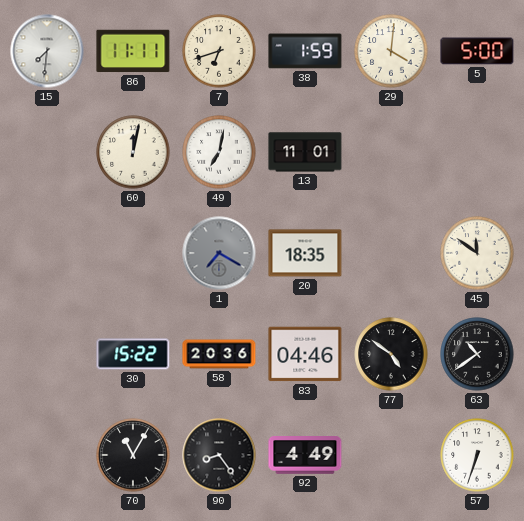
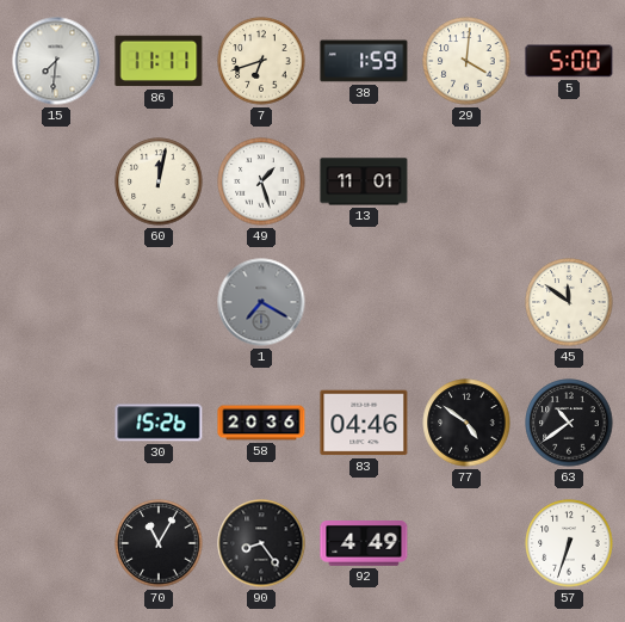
49: 7:02 -> 1:27 (261, 181)
20: 18:35 -> none (305, 253)
30: 15:22 -> 15:26 (159, 423)
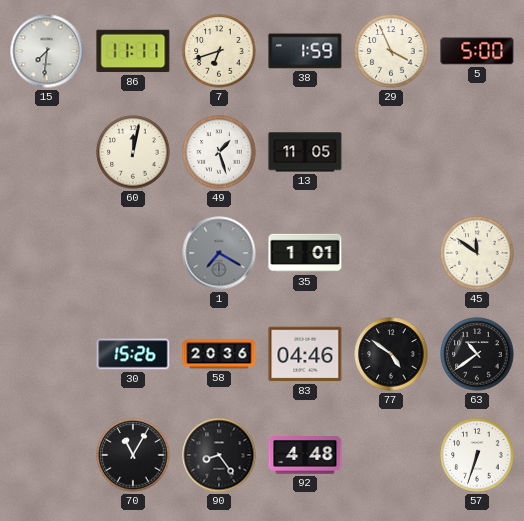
29: 4:01 -> 3:56 (391, 51)
13: 11:01 -> 11:05 (305, 152)
35: none -> 1:01 (305, 253)
92: 4:49 -> 4:48 (305, 456)
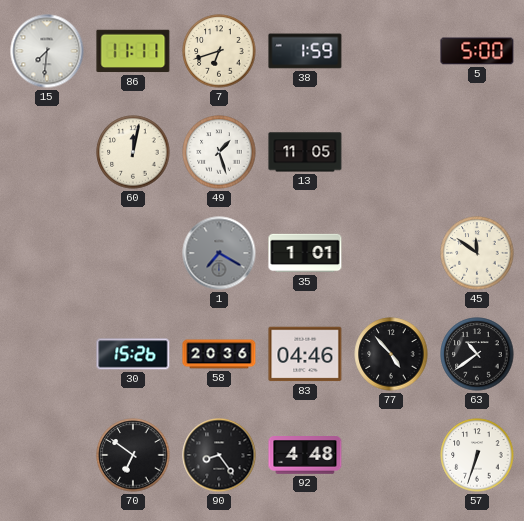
29: 3:56 -> none (391, 51)
77: 4:51 -> 4:53 (391, 354)
70: 11:05 -> 6:51 (133, 455)
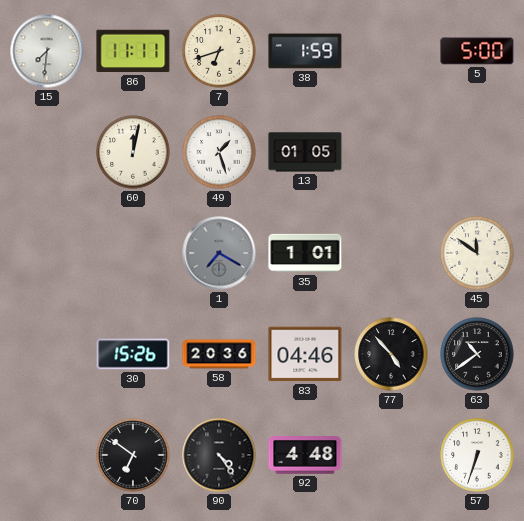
13: 11:05 -> 01:05 (305, 152)
90: 8:24 -> 4:24 (219, 455)
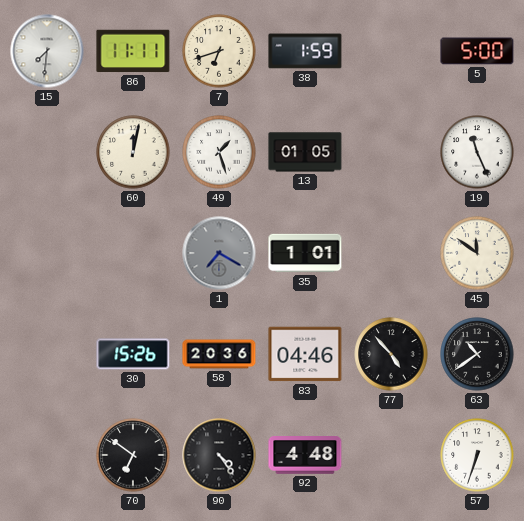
19: none -> 11:26 (477, 152)
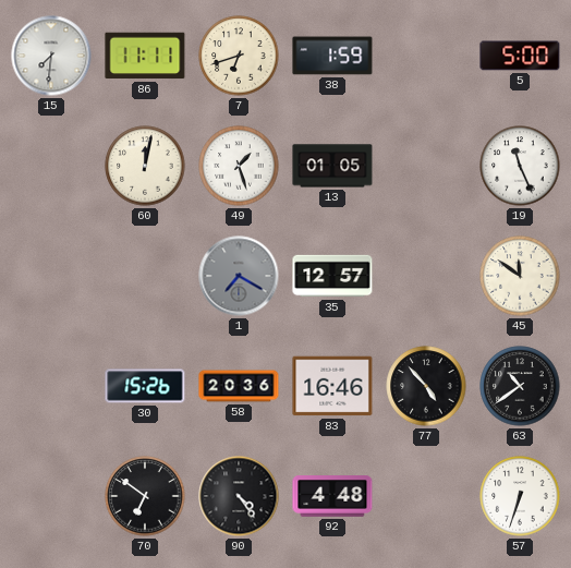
35: 1:01 -> 12:57 (332, 276)
83: 04:46 -> 16:46 (332, 386)
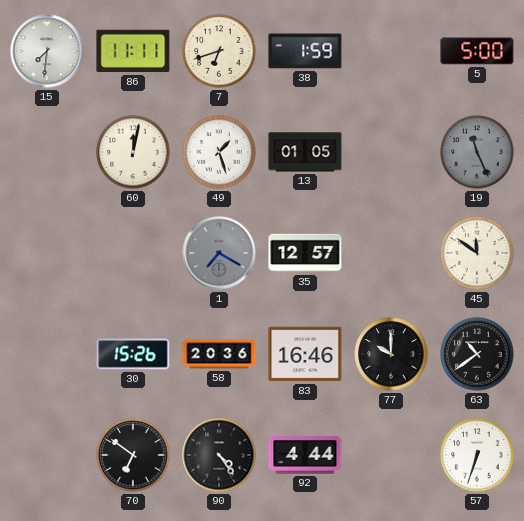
19 dial: white -> grey (477, 152)
77: 4:53 -> 10:00 (391, 354)
92: 4:48 -> 4:44 (305, 456)
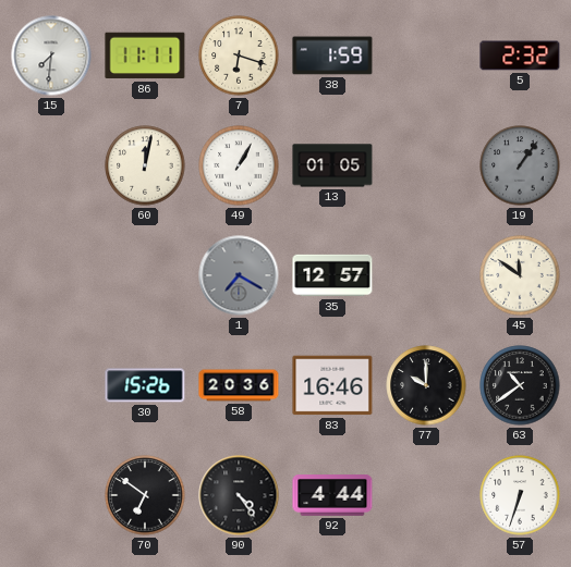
7: 6:42 -> 6:18 (239, 56)
5: 5:00 -> 2:32 (520, 56)
49: 1:27 -> 1:05 (239, 165)
19: 11:26 -> 1:06 (520, 165)
